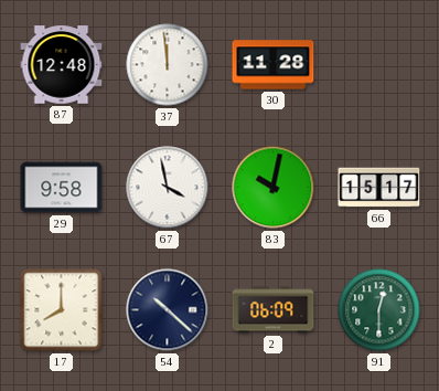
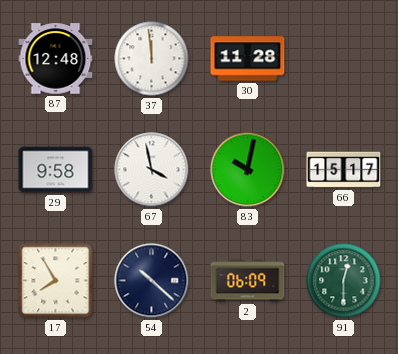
17: 8:00 -> 7:55 (56, 281)
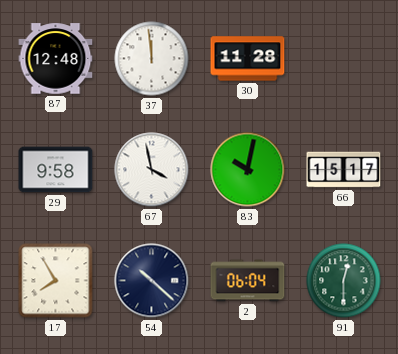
2: 06:09 -> 06:04 (248, 281)
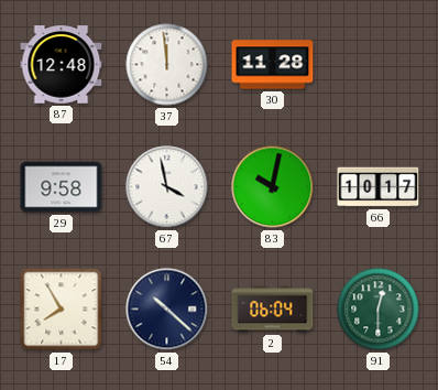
66: 15:17 -> 10:17 (379, 187)
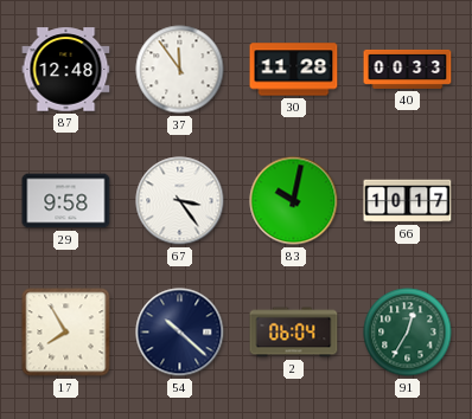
37: 11:59 -> 11:54 (180, 70)
40: none -> 00:33 (408, 69)
67: 3:58 -> 3:24 (180, 201)
91: 12:30 -> 12:35 (408, 333)
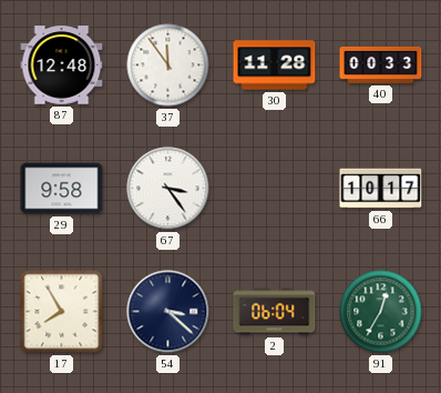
83: 10:02 -> none (294, 201)
54: 10:22 -> 3:22 (168, 312)
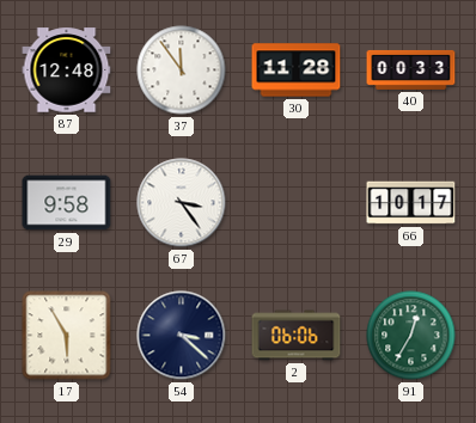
17: 7:55 -> 5:55 (67, 336)
2: 06:04 -> 06:06 (297, 336)
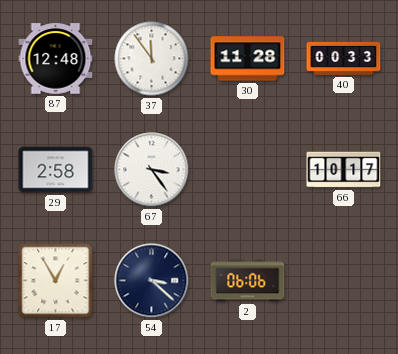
29: 9:58 -> 2:58 (56, 170)
17: 5:55 -> 12:55 (56, 281)
91: 12:35 -> none (411, 336)
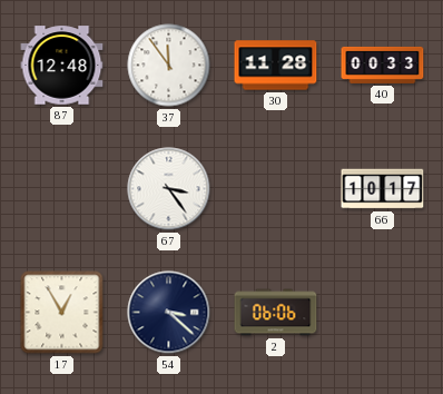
29: 2:58 -> none (56, 170)
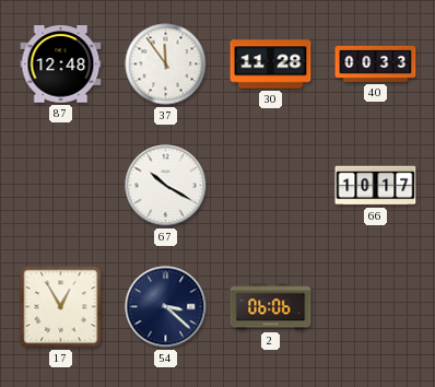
67: 3:24 -> 10:20 (166, 186)
